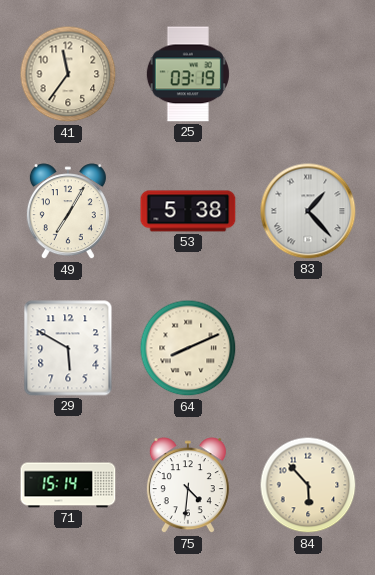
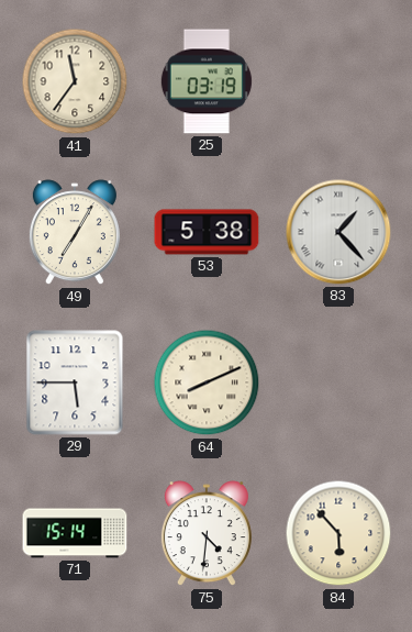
29: 5:50 -> 5:45 (75, 382)
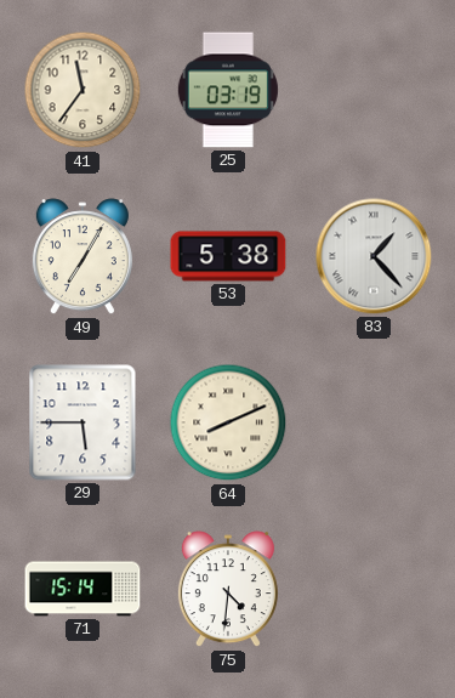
84: 5:53 -> none (338, 533)
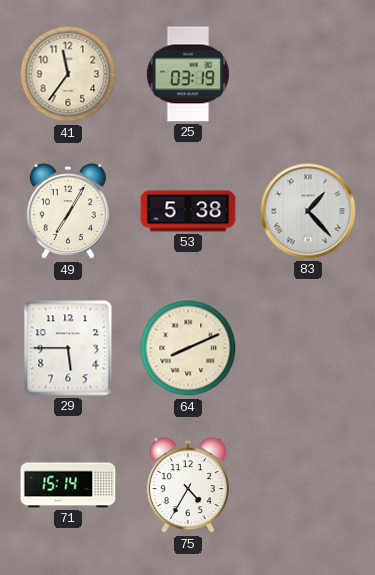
75: 4:31 -> 4:35 (188, 486)
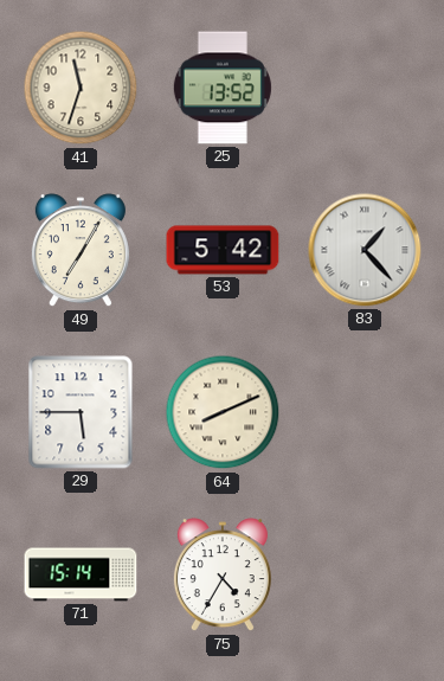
41: 11:36 -> 11:33 (81, 88)
25: 03:19 -> 13:52 (223, 88)
53: 5:38 -> 5:42 (223, 250)
